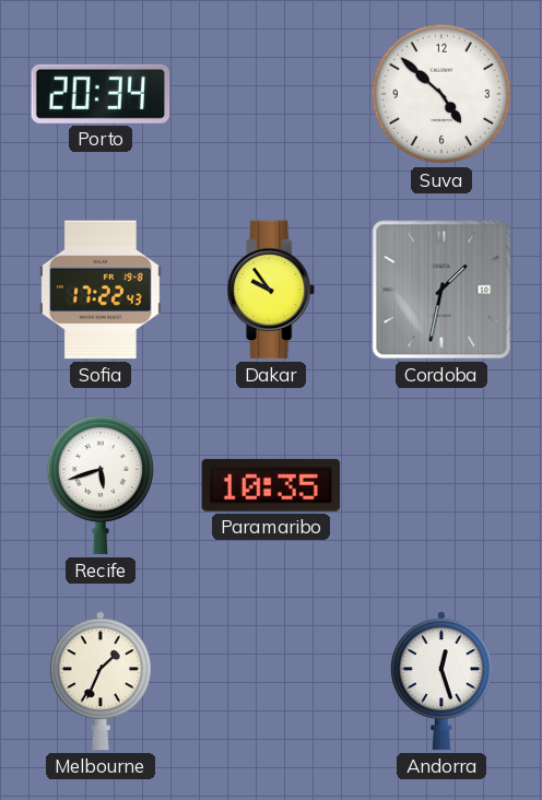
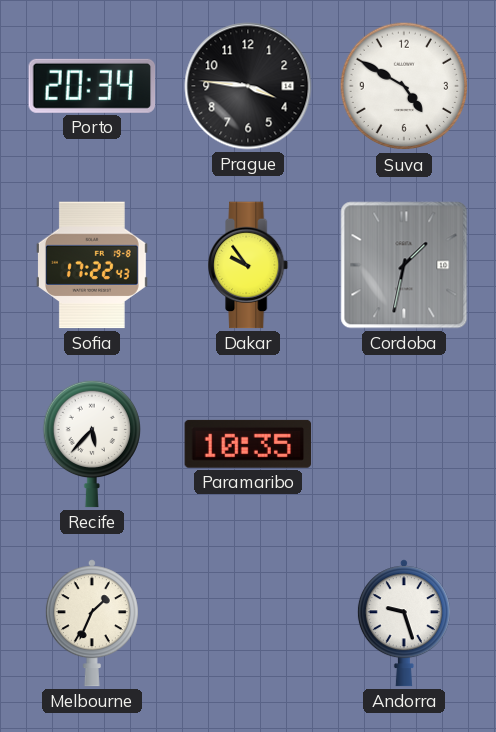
Prague: none -> 3:46 (248, 86)
Suva: 4:52 -> 4:50 (404, 86)
Recife: 5:42 -> 5:37 (92, 444)
Andorra: 12:27 -> 9:27 (404, 623)
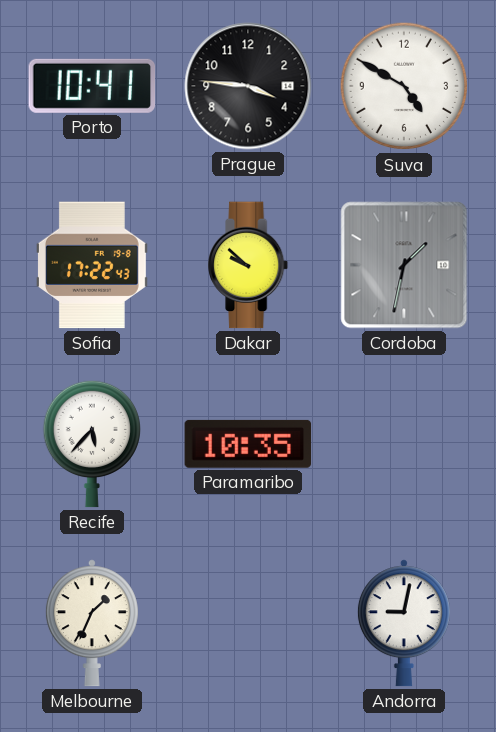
Porto: 20:34 -> 10:41 (92, 86)
Dakar: 9:54 -> 9:52 (249, 265)
Andorra: 9:27 -> 9:02 (404, 623)
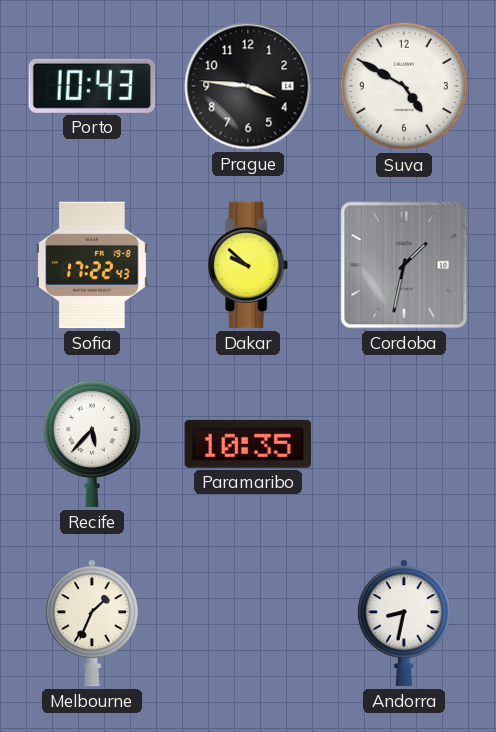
Porto: 10:41 -> 10:43 (92, 86)
Andorra: 9:02 -> 8:32 (404, 623)
